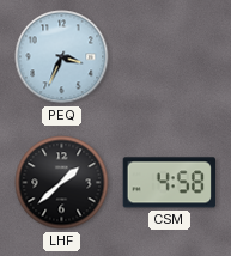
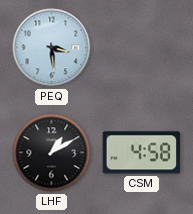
PEQ: 3:34 -> 3:29 (52, 48)
LHF: 1:38 -> 1:10 (52, 153)
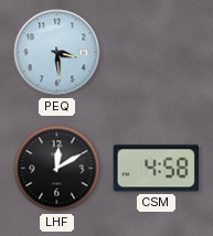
LHF: 1:10 -> 12:10 (57, 169)
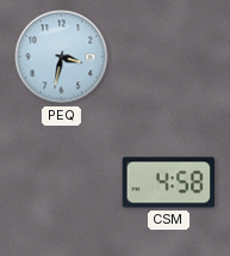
PEQ: 3:29 -> 3:32 (62, 57)
LHF: 12:10 -> none (57, 169)
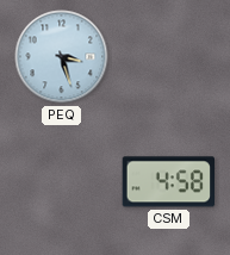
PEQ: 3:32 -> 3:27 (62, 57)
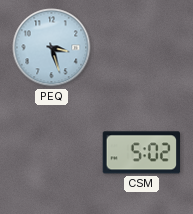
CSM: 4:58 -> 5:02 (142, 153)
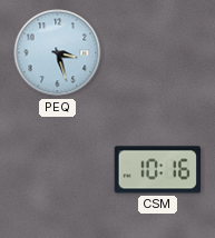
CSM: 5:02 -> 10:16 (158, 170)
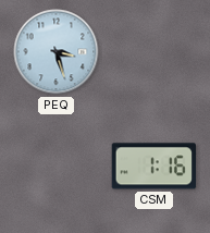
CSM: 10:16 -> 1:16 (155, 167)
